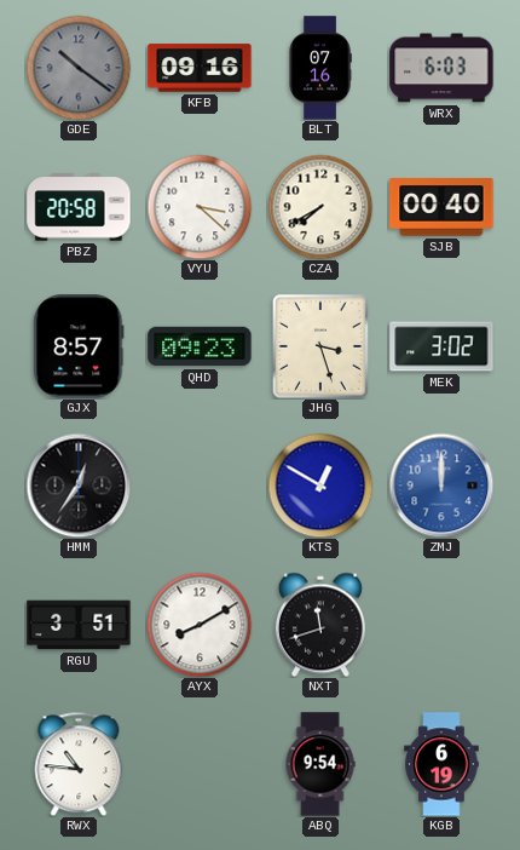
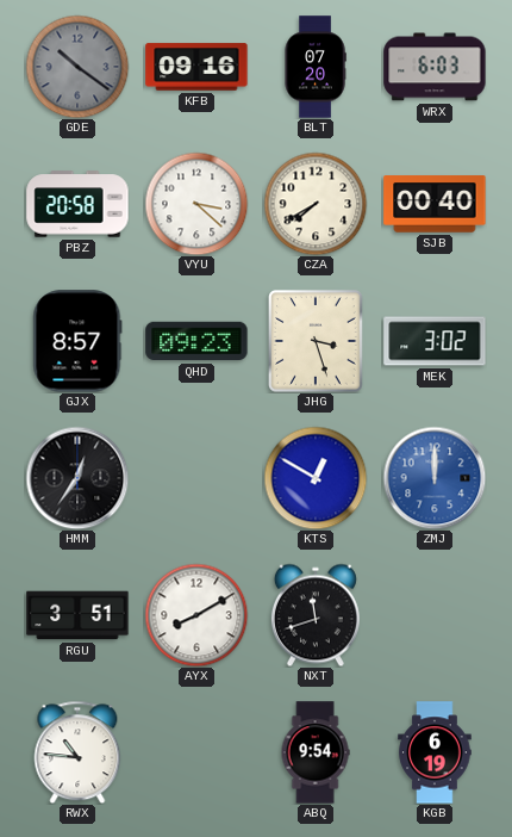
BLT: 07:16 -> 07:20 (316, 67)
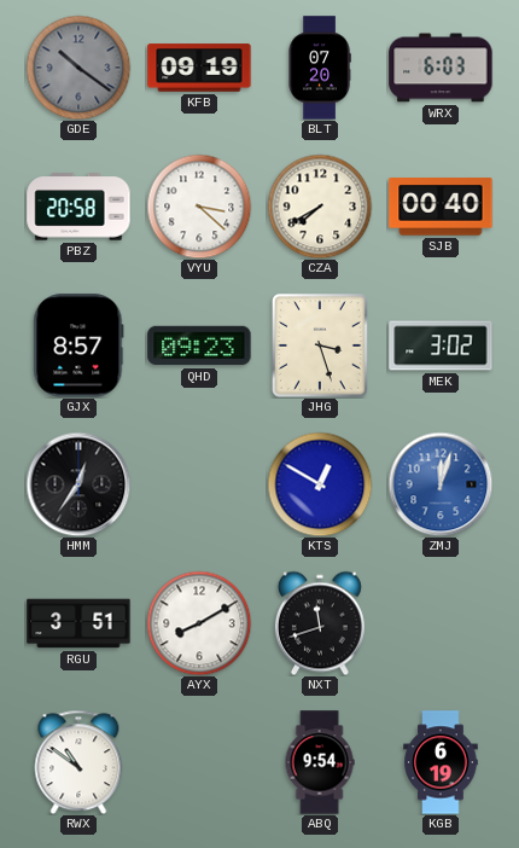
KFB: 09:16 -> 09:19 (199, 68)
ZMJ: 12:00 -> 12:03 (441, 484)
RWX: 10:46 -> 10:51 (78, 762)
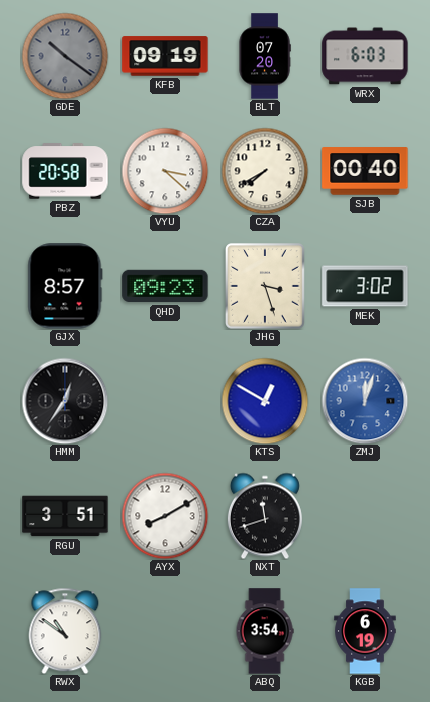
ABQ: 9:54 -> 3:54 (265, 631)
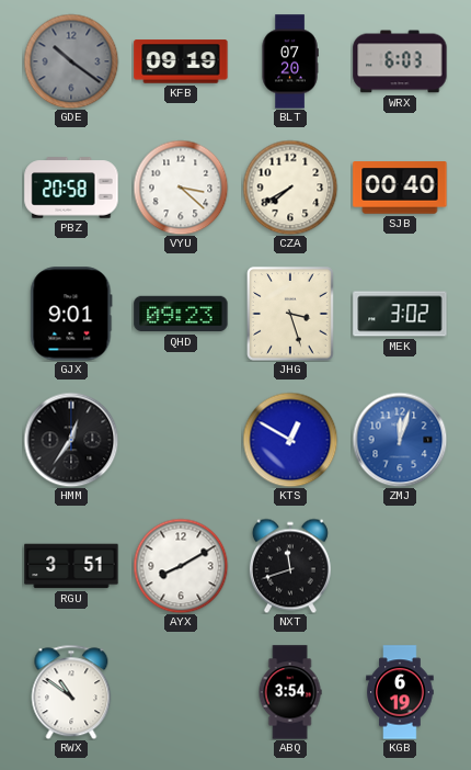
GJX: 8:57 -> 9:01 (71, 314)
